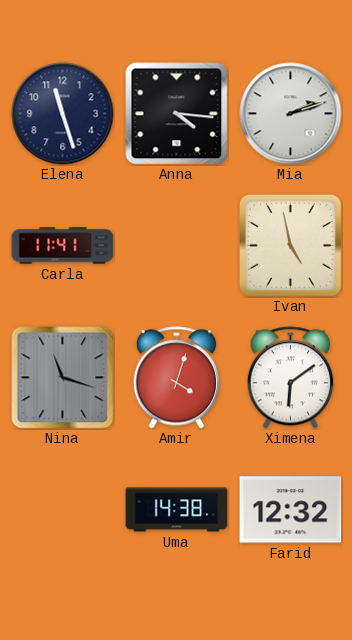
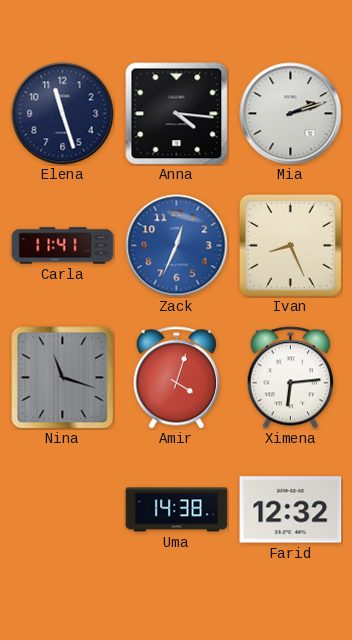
Zack: none -> 12:34 (177, 246)
Ivan: 4:58 -> 8:26 (290, 245)
Ximena: 6:09 -> 6:14 (290, 378)
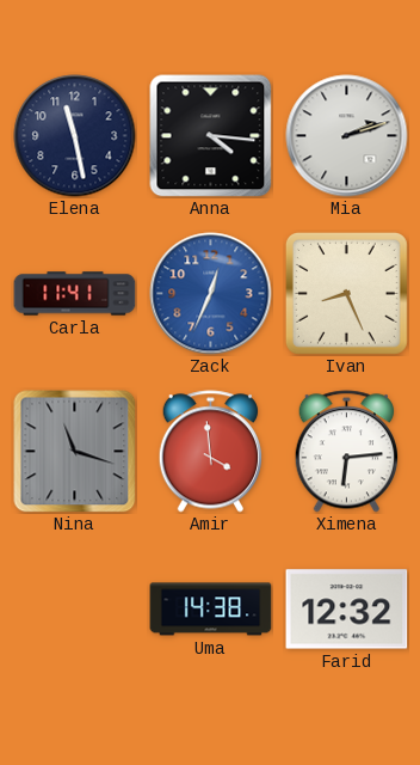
Elena: 11:27 -> 11:28 (75, 136)
Amir: 4:03 -> 3:59 (210, 452)
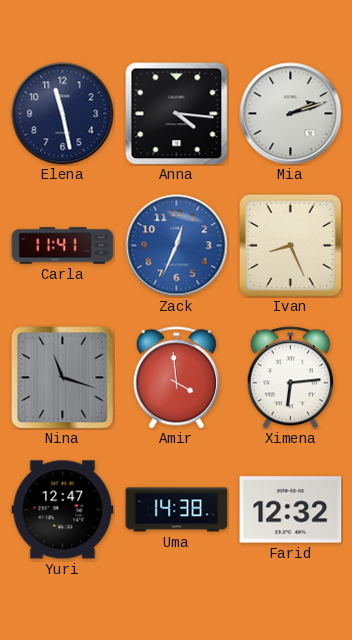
Yuri: none -> 12:47 (63, 510)
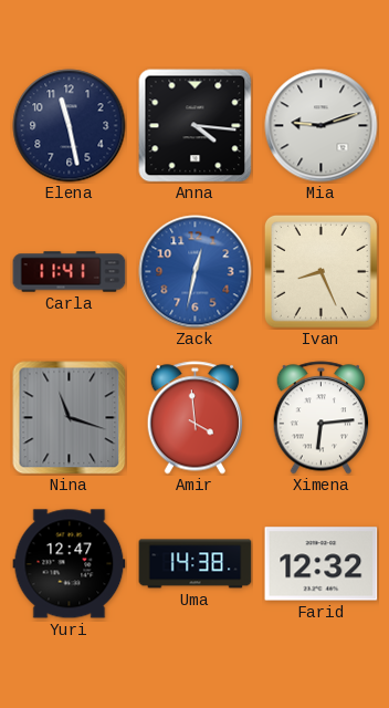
Mia: 2:12 -> 9:12 (322, 126)
Zack: 12:34 -> 12:32 (196, 272)
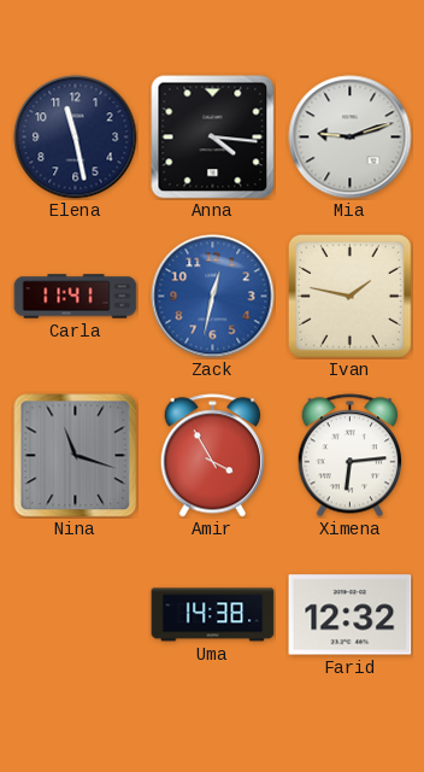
Ivan: 8:26 -> 1:47 (349, 296)
Amir: 3:59 -> 3:55 (212, 456)
Yuri: 12:47 -> none (70, 564)
